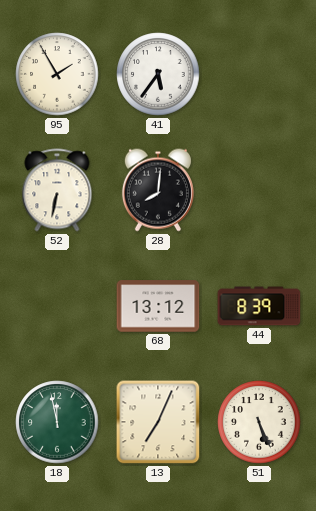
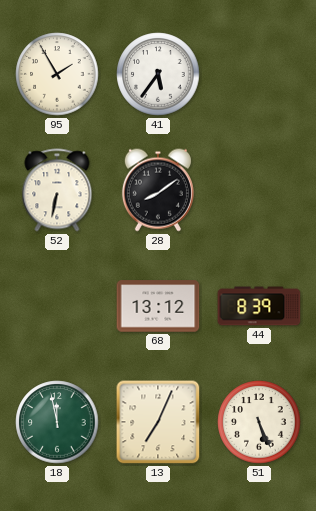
28: 8:01 -> 8:09 (158, 190)
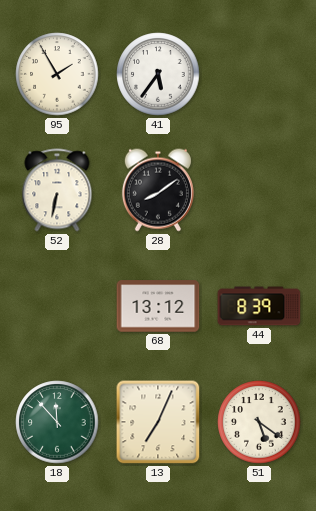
18: 11:58 -> 11:53 (57, 422)
51: 5:26 -> 5:21 (259, 422)
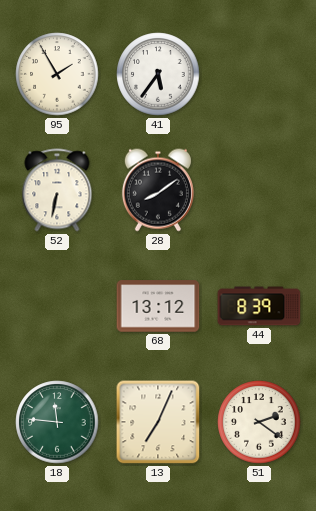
18: 11:53 -> 11:46 (57, 422)
51: 5:21 -> 2:21 (259, 422)
